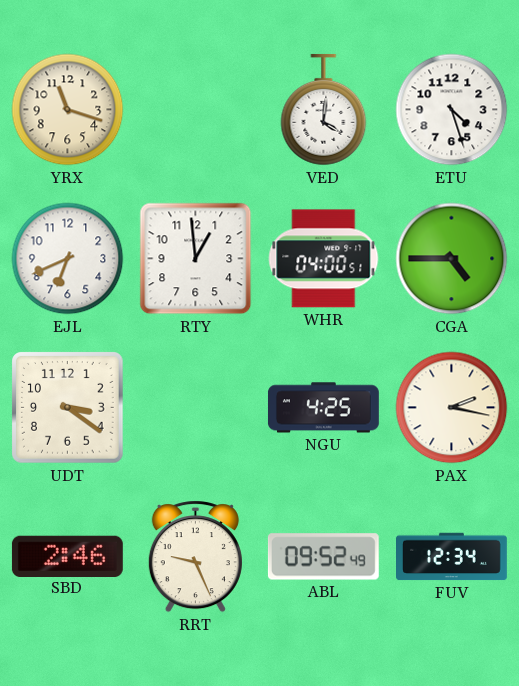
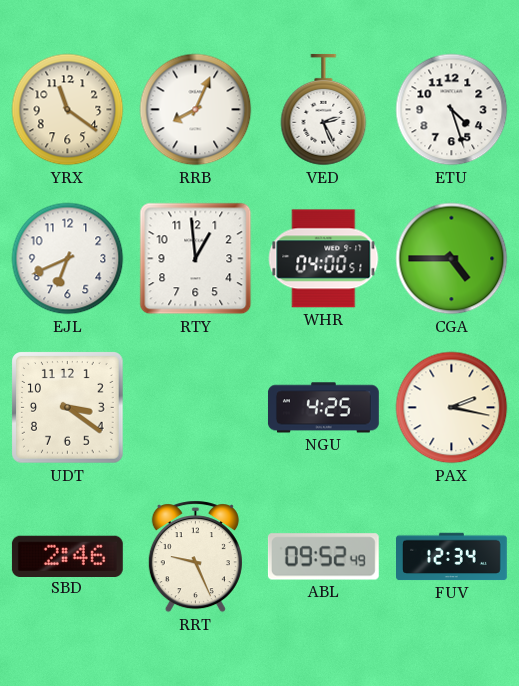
YRX: 11:18 -> 11:21 (68, 110)
RRB: none -> 8:04 (196, 110)
VED: 4:01 -> 2:26 (324, 110)
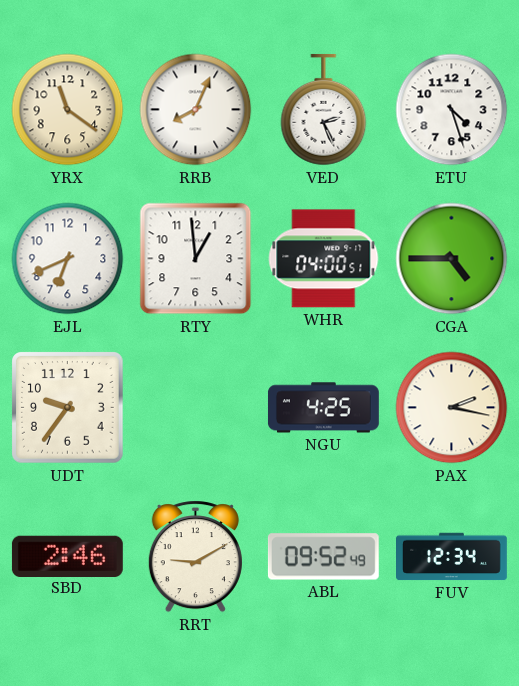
UDT: 3:21 -> 9:36 (68, 408)
RRT: 9:26 -> 9:10 (195, 557)
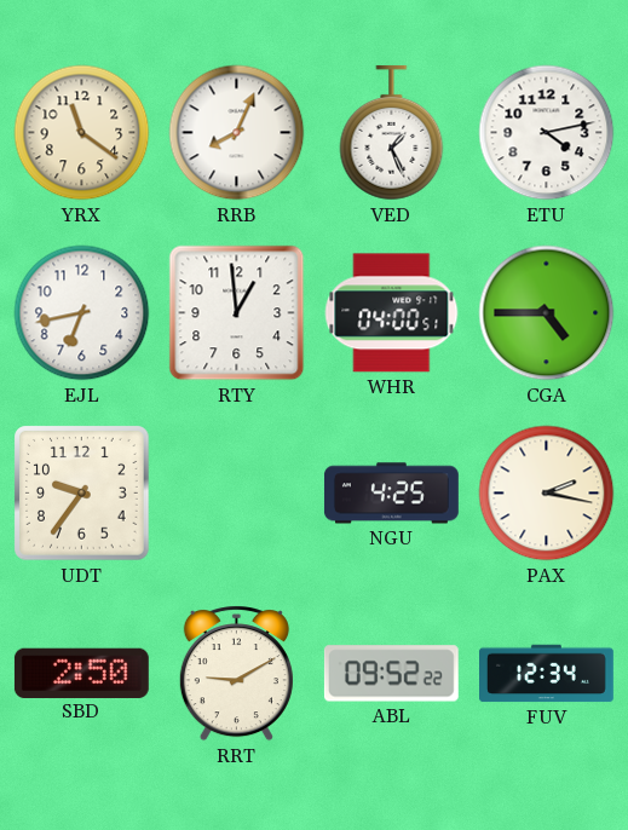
VED: 2:26 -> 1:26 (392, 133)
ETU: 4:27 -> 4:13 (547, 133)
EJL: 6:41 -> 6:43 (82, 313)
SBD: 2:46 -> 2:50 (81, 673)
ABL: 09:52:49 -> 09:52:22 (391, 674)
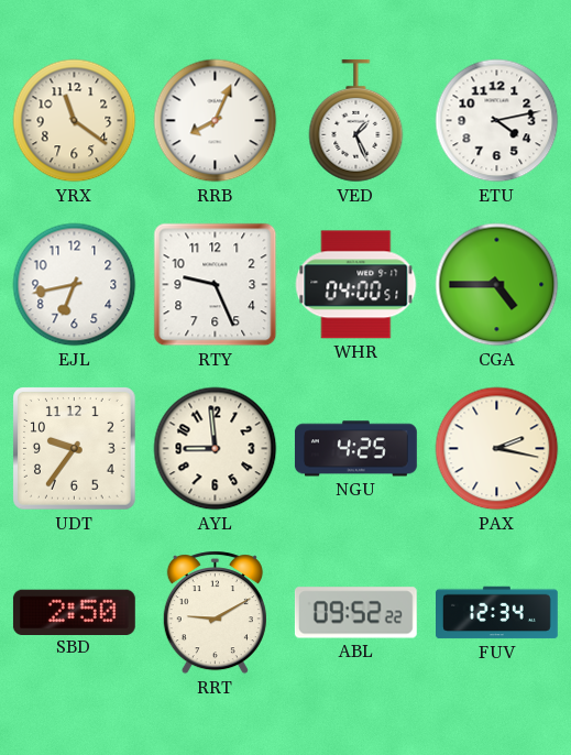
RTY: 12:59 -> 9:26 (216, 285)
AYL: none -> 8:59 (216, 449)
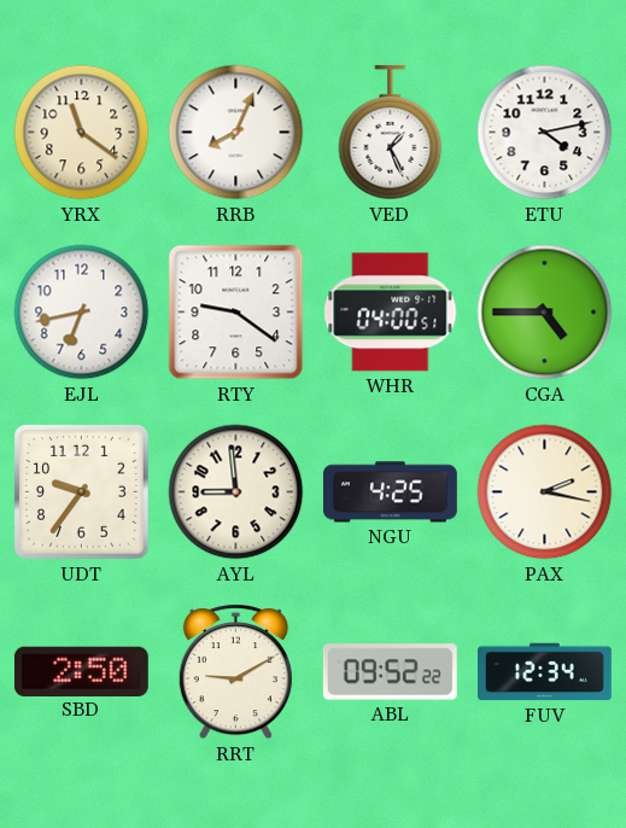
RTY: 9:26 -> 9:21 (236, 313)
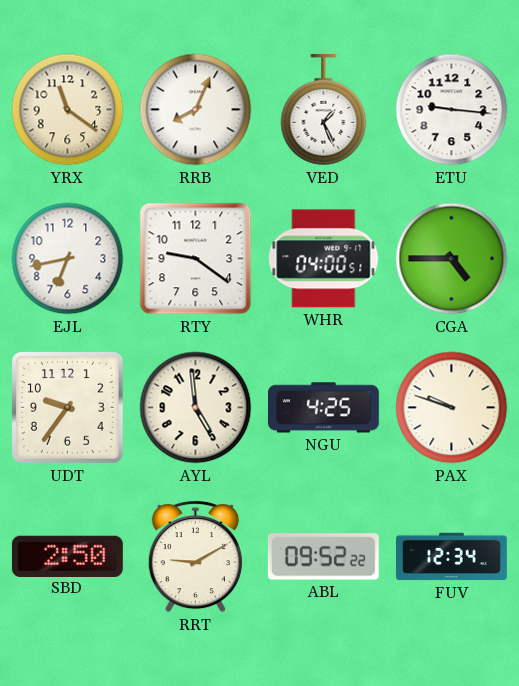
ETU: 4:13 -> 9:16 (452, 110)
AYL: 8:59 -> 4:59 (196, 408)
PAX: 2:17 -> 9:48 (452, 408)
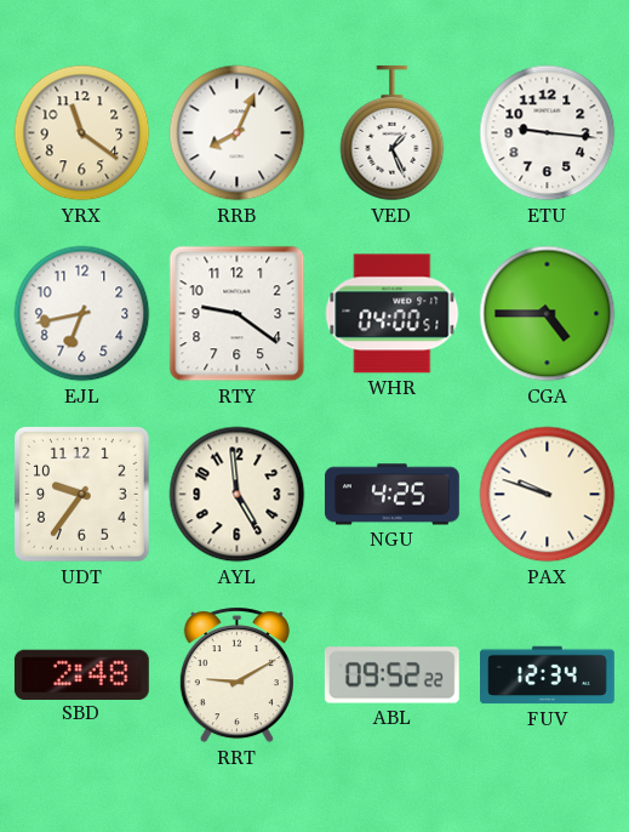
SBD: 2:50 -> 2:48 (81, 674)
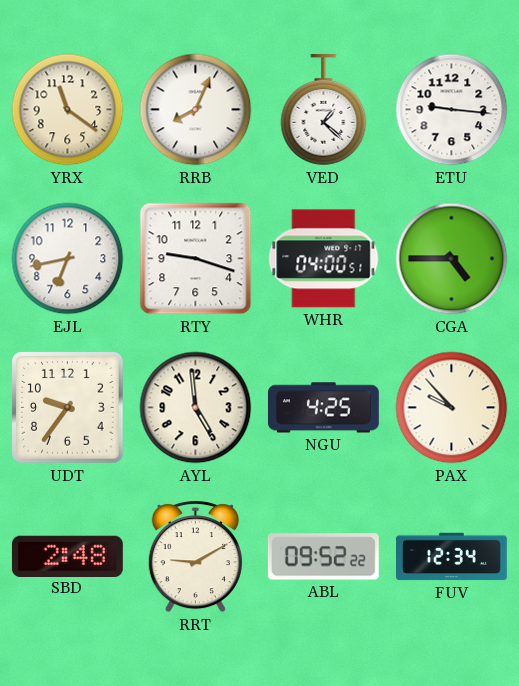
VED: 1:26 -> 1:22 (324, 110)
RTY: 9:21 -> 9:18 (196, 259)
PAX: 9:48 -> 9:53 (452, 408)
